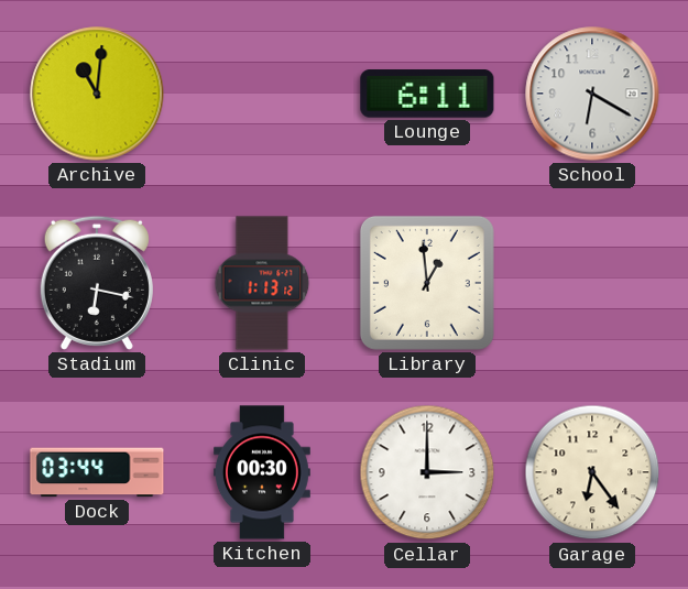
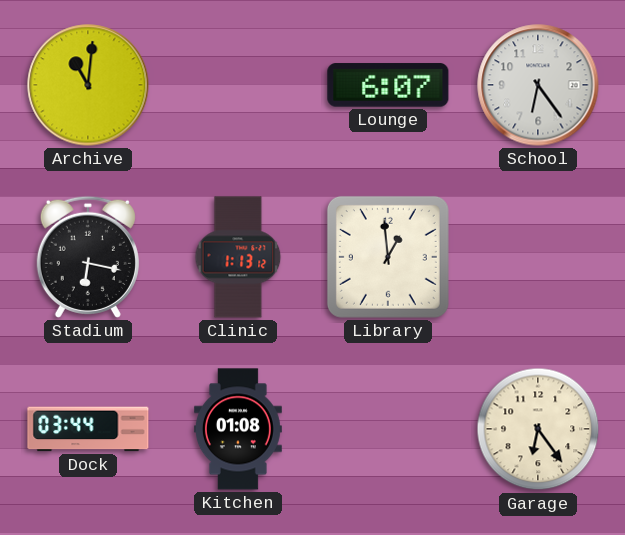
Lounge: 6:11 -> 6:07 (388, 85)
School: 6:20 -> 6:24 (538, 85)
Kitchen: 00:30 -> 01:08 (238, 429)
Cellar: 3:00 -> none (427, 472)
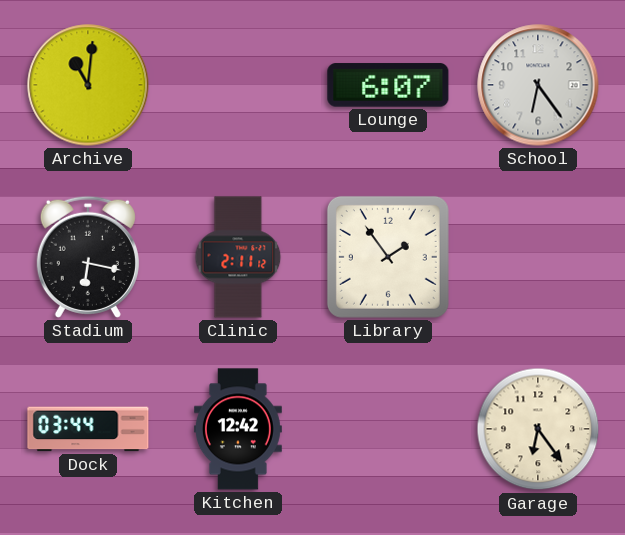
Clinic: 1:13 -> 2:11 (238, 257)
Library: 12:59 -> 1:54 (388, 257)
Kitchen: 01:08 -> 12:42 (238, 429)
